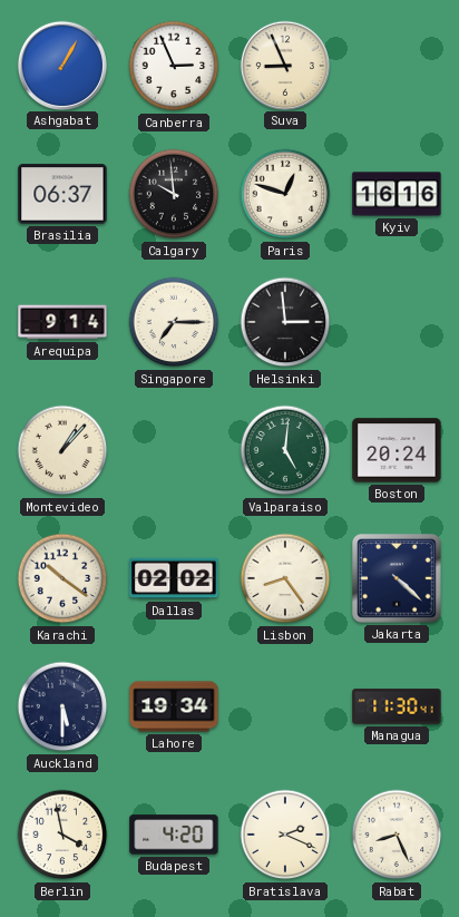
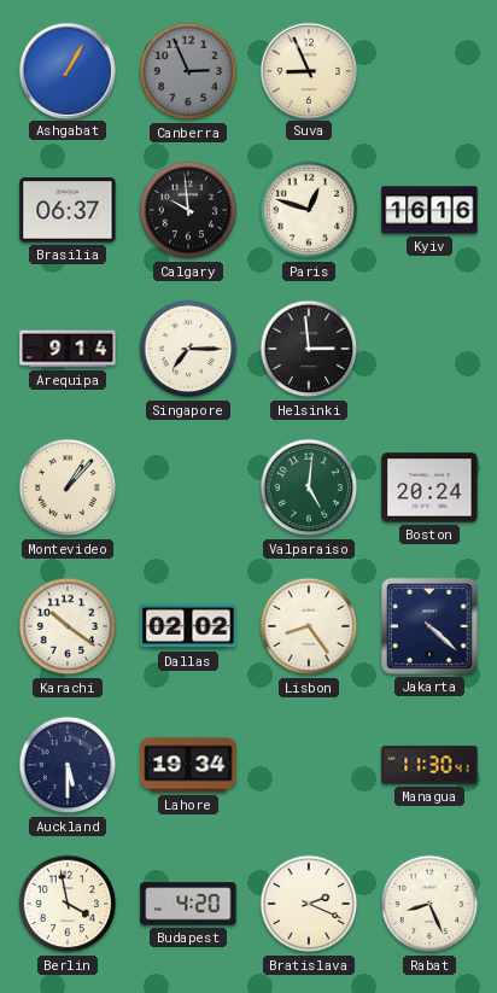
Canberra dial: white -> grey (188, 71)
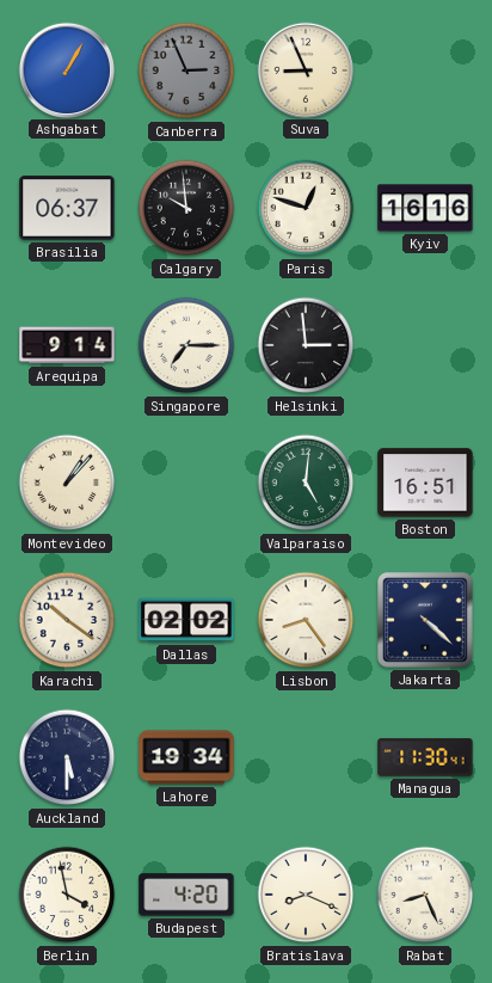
Boston: 20:24 -> 16:51 (425, 483)
Bratislava: 2:19 -> 8:19 (306, 895)
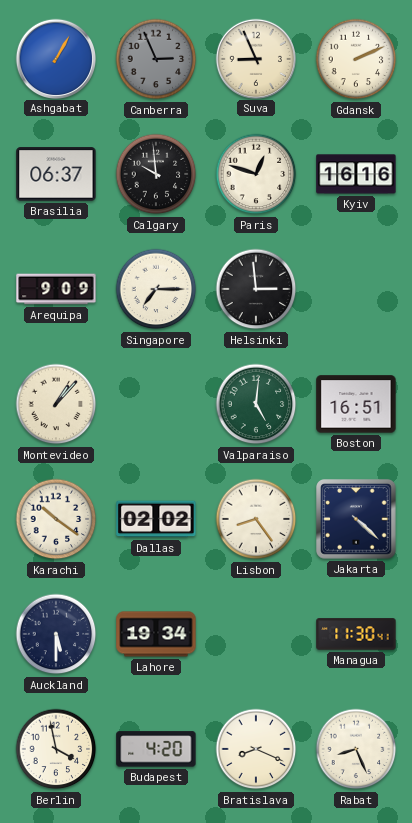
Gdansk: none -> 2:11 (356, 59)
Arequipa: 9:14 -> 9:09 (56, 289)
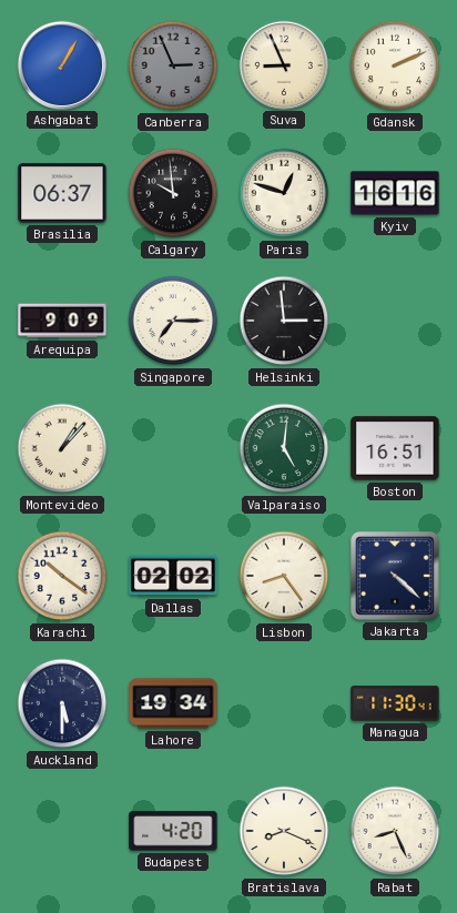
Berlin: 3:58 -> none (56, 749)
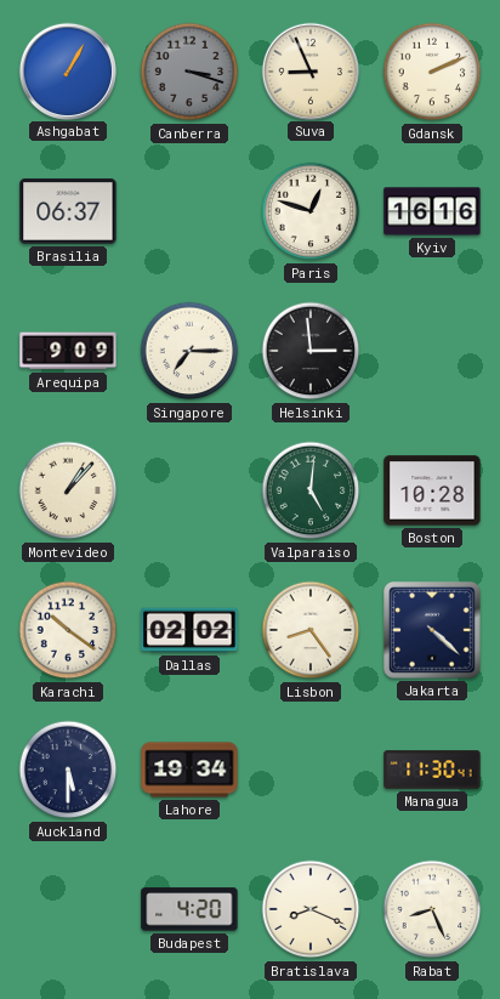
Canberra: 2:56 -> 3:18 (189, 72)
Calgary: 9:59 -> none (173, 193)
Boston: 16:51 -> 10:28 (432, 490)
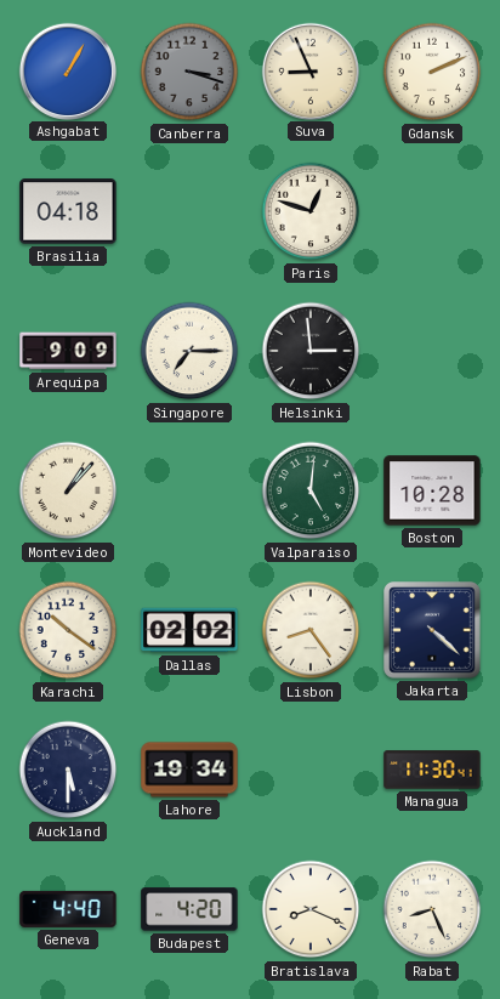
Brasilia: 06:37 -> 04:18 (68, 211)
Kyiv: 16:16 -> none (432, 211)
Geneva: none -> 4:40 (68, 909)
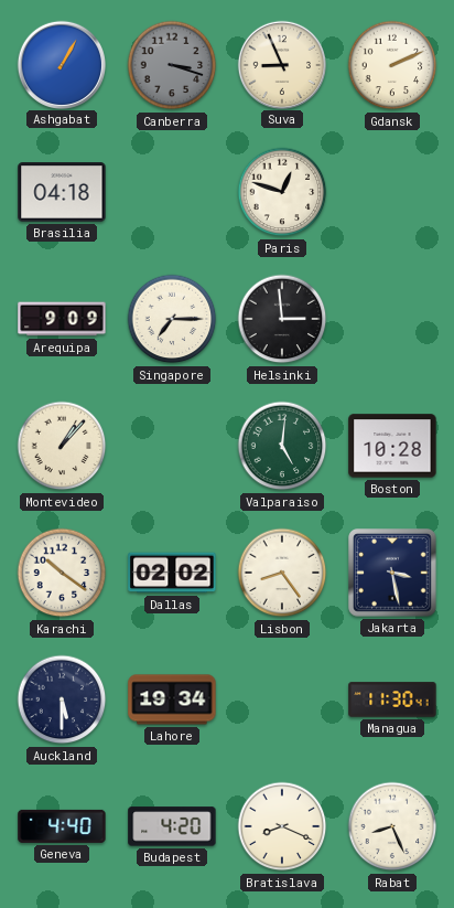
Jakarta: 4:22 -> 3:28 (392, 573)
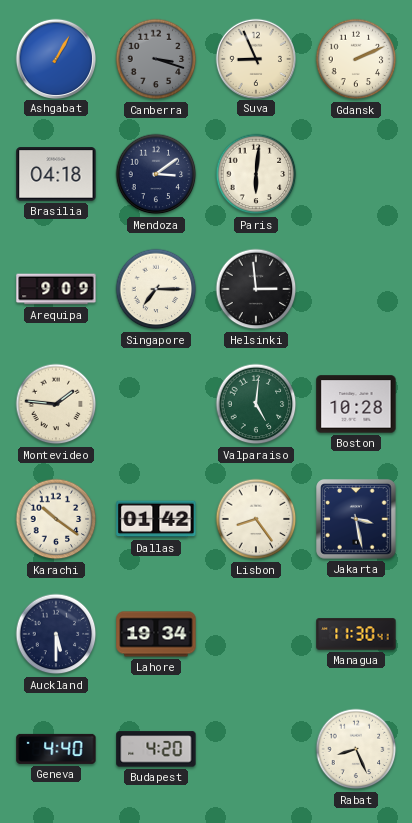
Mendoza: none -> 3:09 (156, 174)
Paris: 12:48 -> 6:01 (256, 174)
Montevideo: 1:07 -> 1:46 (56, 404)
Dallas: 02:02 -> 01:42 (156, 519)
Bratislava: 8:19 -> none (282, 826)
